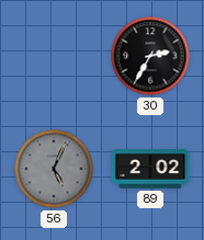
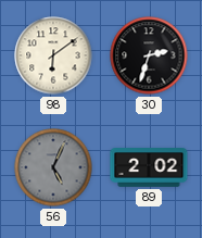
98: none -> 6:09 (53, 55)
30: 2:35 -> 2:33 (149, 55)
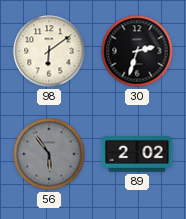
56: 5:04 -> 5:54 (49, 154)
